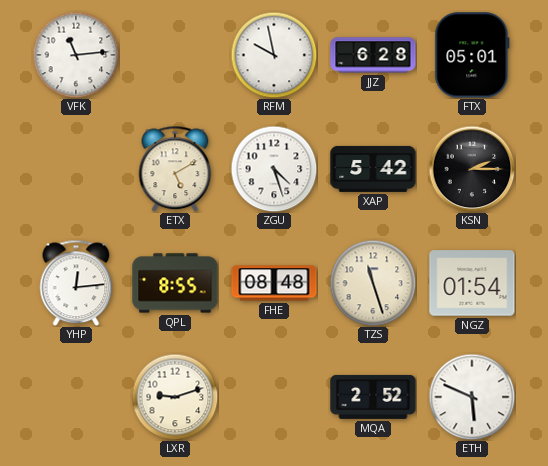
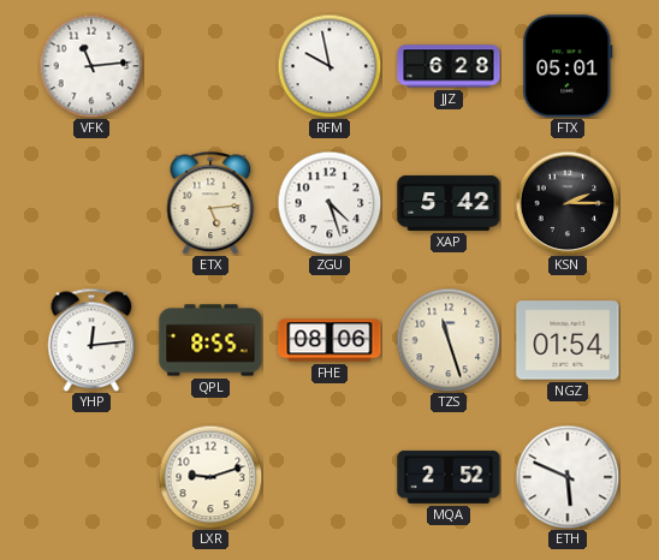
ETX: 5:10 -> 5:14 (210, 203)
FHE: 08:48 -> 08:06 (329, 340)
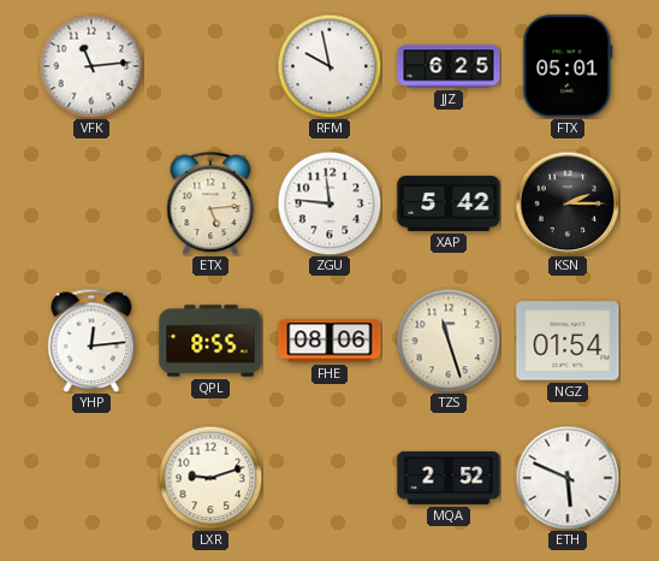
JJZ: 6:28 -> 6:25 (449, 66)
ZGU: 4:27 -> 11:46 (329, 203)
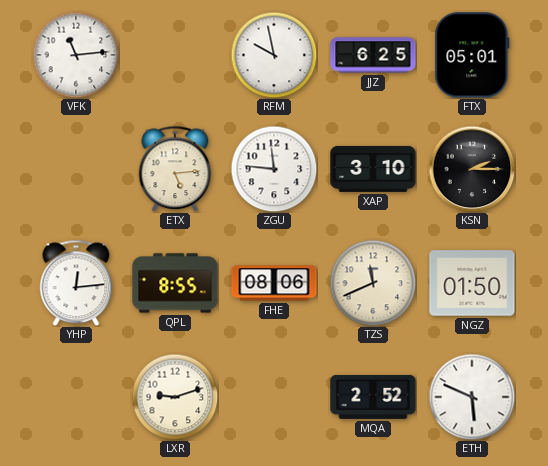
XAP: 5:42 -> 3:10 (373, 169)
TZS: 11:27 -> 11:41 (373, 283)
NGZ: 01:54 -> 01:50 (472, 283)
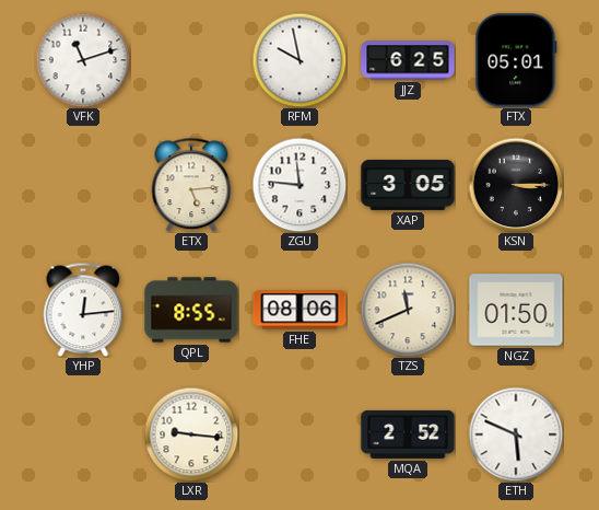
VFK: 11:14 -> 11:12 (83, 60)
XAP: 3:10 -> 3:05 (408, 185)
KSN: 2:15 -> 3:15 (516, 185)
LXR: 9:12 -> 9:16 (191, 434)
